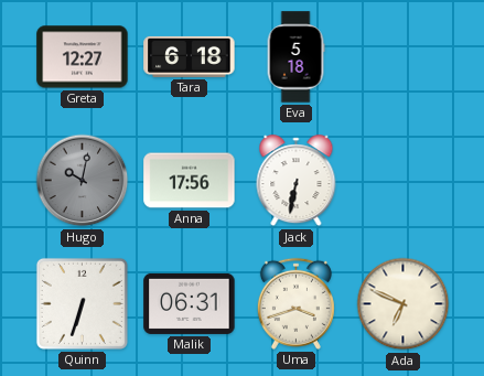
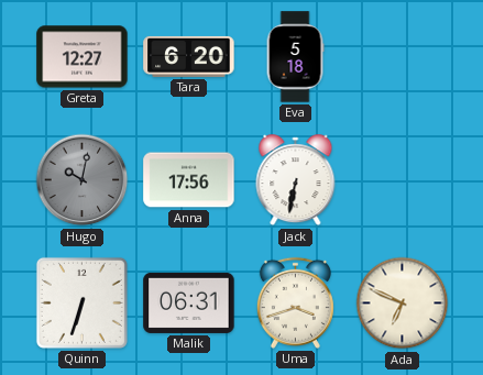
Tara: 6:18 -> 6:20 (189, 56)
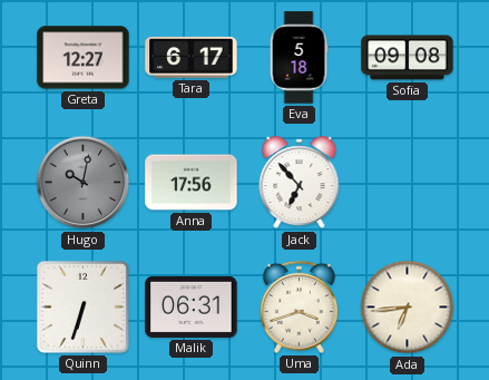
Tara: 6:20 -> 6:17 (192, 57)
Sofia: none -> 09:08 (408, 58)
Jack: 6:32 -> 6:53 (300, 183)
Ada: 6:49 -> 6:44 (408, 308)
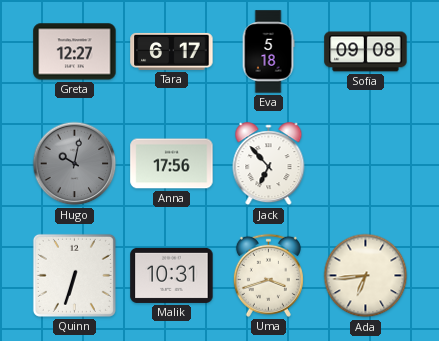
Malik: 06:31 -> 10:31 (172, 275)
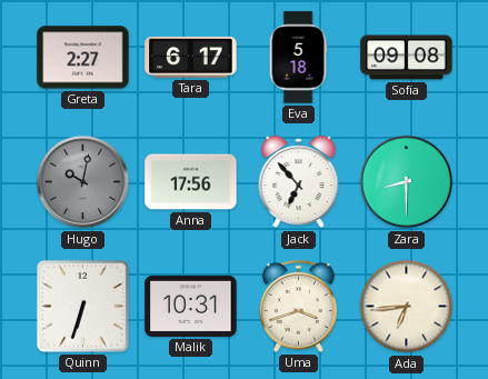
Greta: 12:27 -> 2:27 (83, 58)
Zara: none -> 8:30 (407, 182)
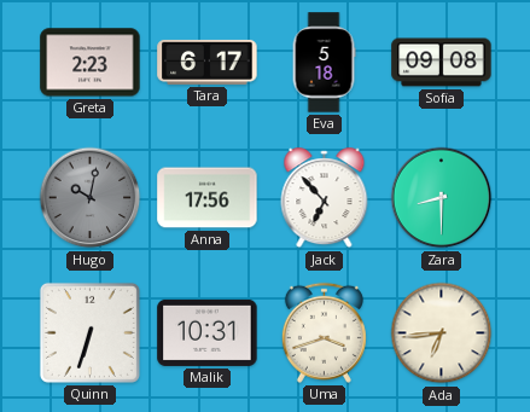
Greta: 2:27 -> 2:23 (91, 63)
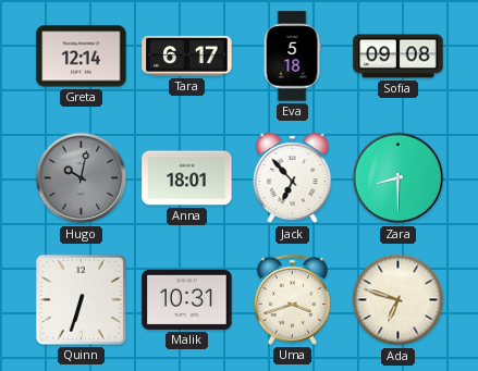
Greta: 2:23 -> 12:14 (82, 57)
Anna: 17:56 -> 18:01 (187, 178)
Ada: 6:44 -> 6:48 (399, 300)
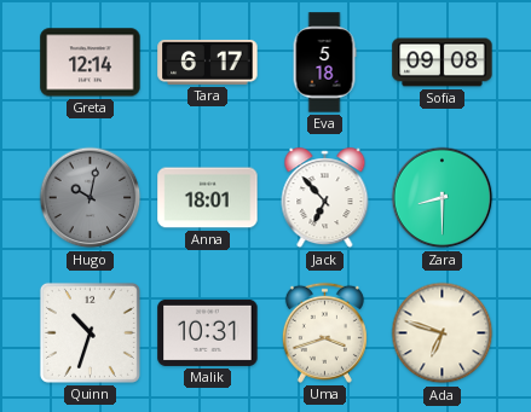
Quinn: 6:33 -> 10:33 (90, 332)
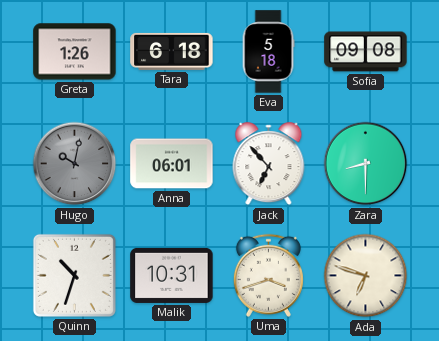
Greta: 12:14 -> 1:26 (75, 52)
Tara: 6:17 -> 6:18 (172, 51)
Anna: 18:01 -> 06:01 (172, 164)
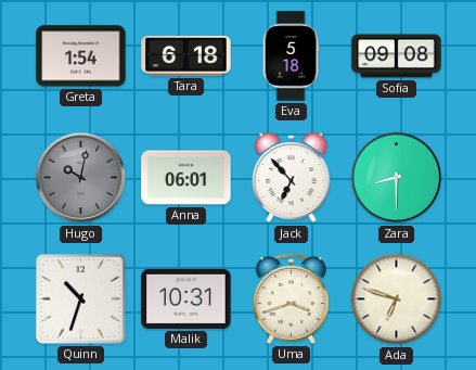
Greta: 1:26 -> 1:54 (81, 56)
